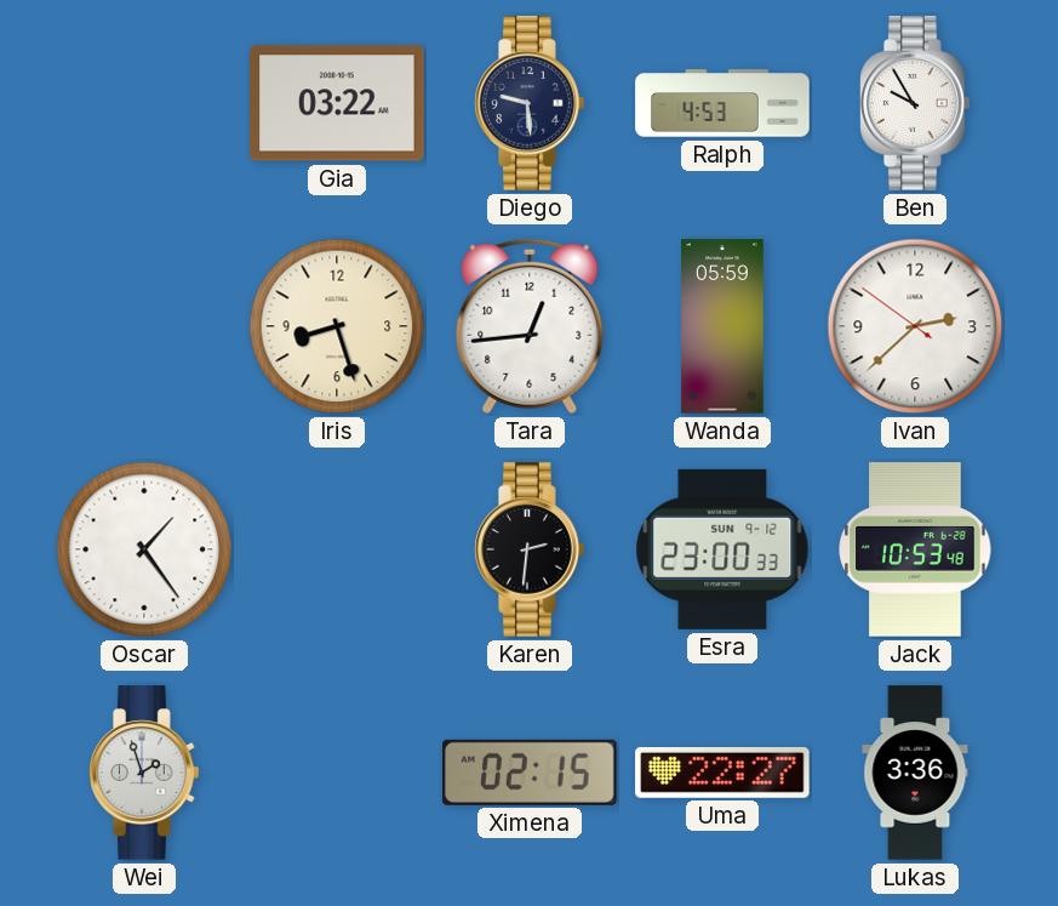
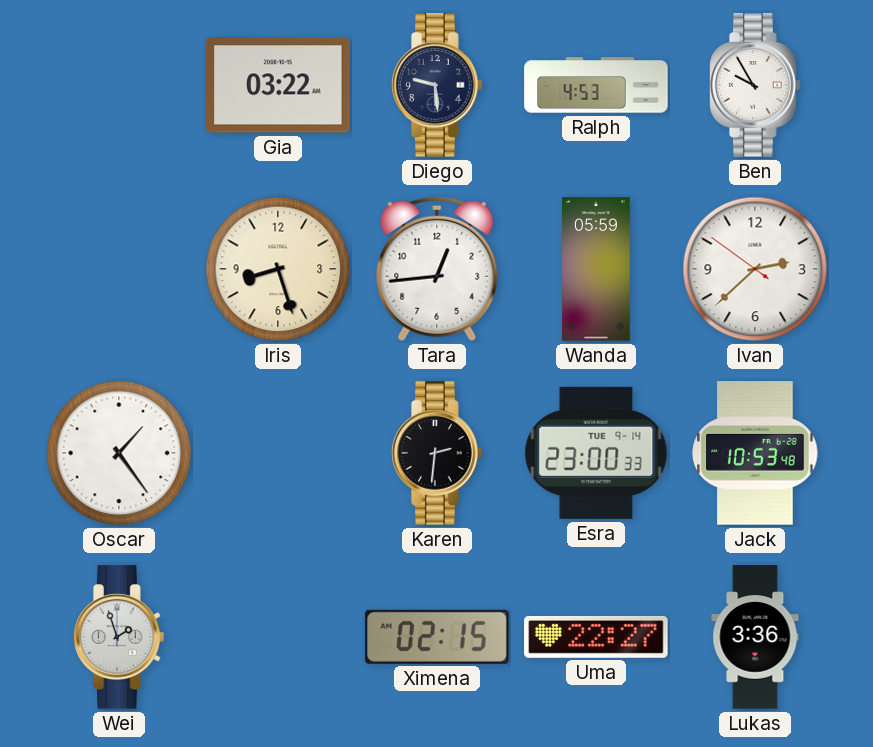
Esra date: SUN 9-12 -> TUE 9-14 (596, 453)
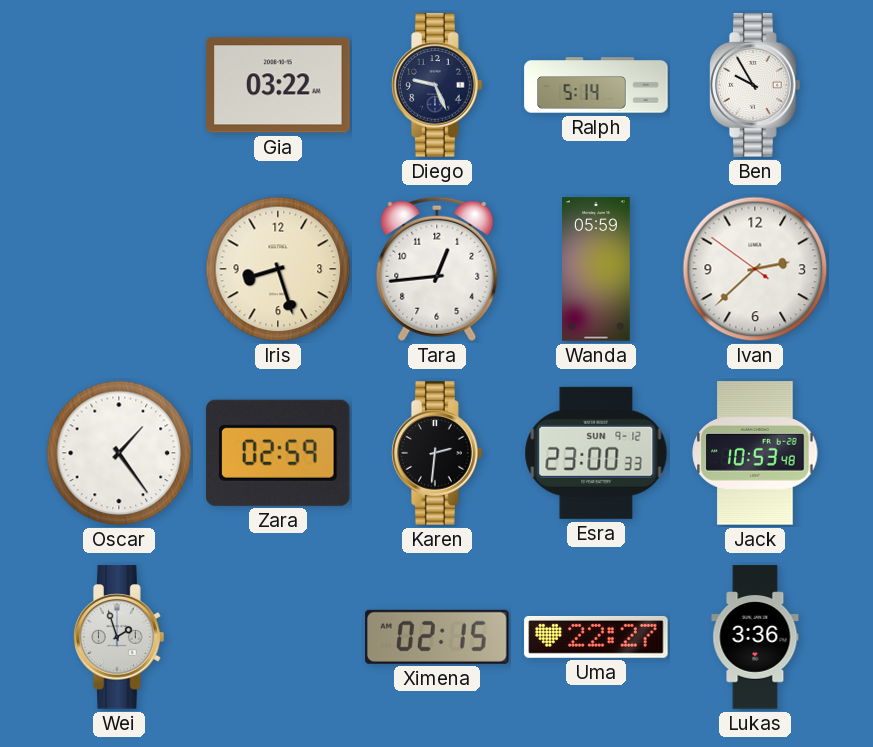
Diego: 9:29 -> 9:26 (437, 85)
Ralph: 4:53 -> 5:14 (596, 85)
Zara: none -> 02:59 (278, 453)
Esra date: TUE 9-14 -> SUN 9-12 (596, 453)
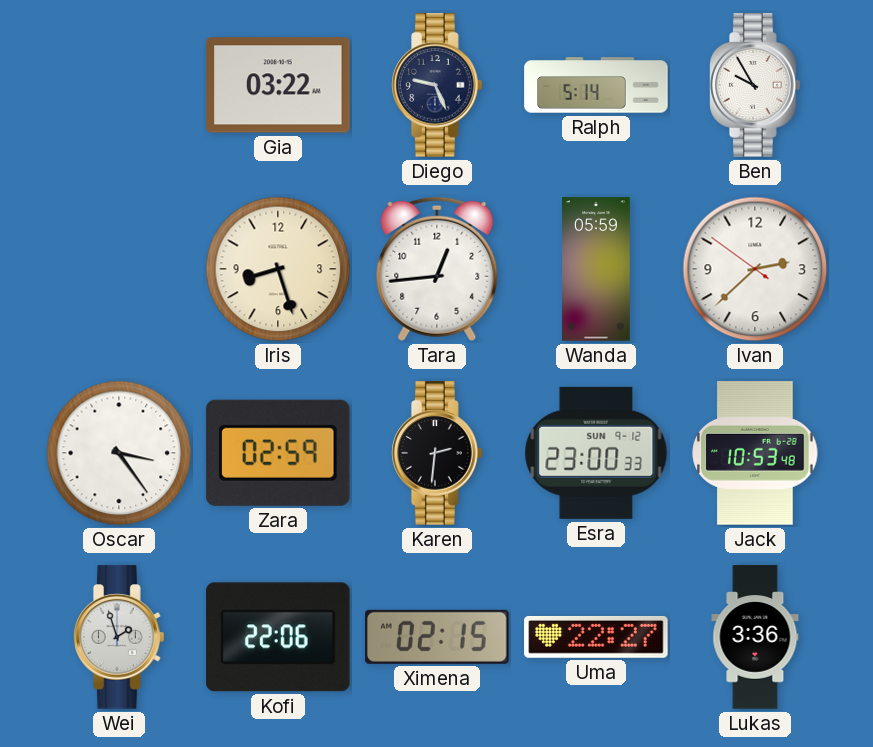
Oscar: 1:24 -> 3:24 (119, 453)
Kofi: none -> 22:06 (278, 637)
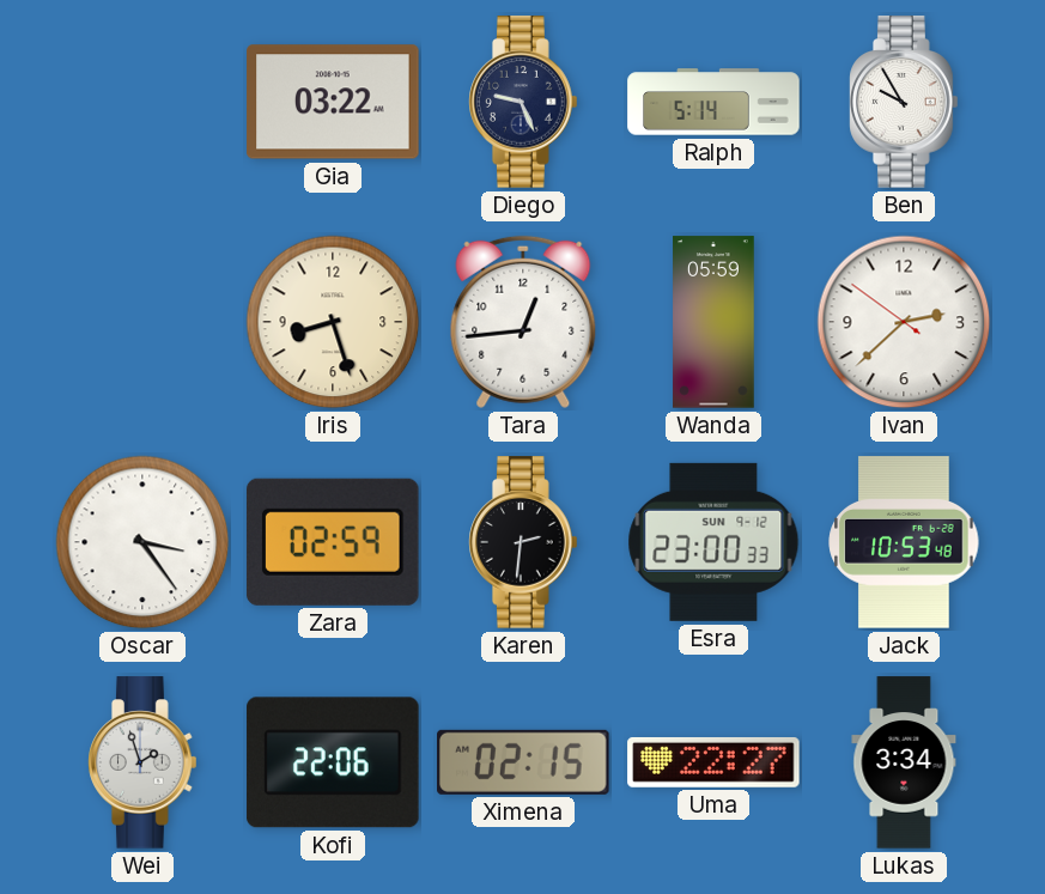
Lukas: 3:36 -> 3:34 (904, 762)
